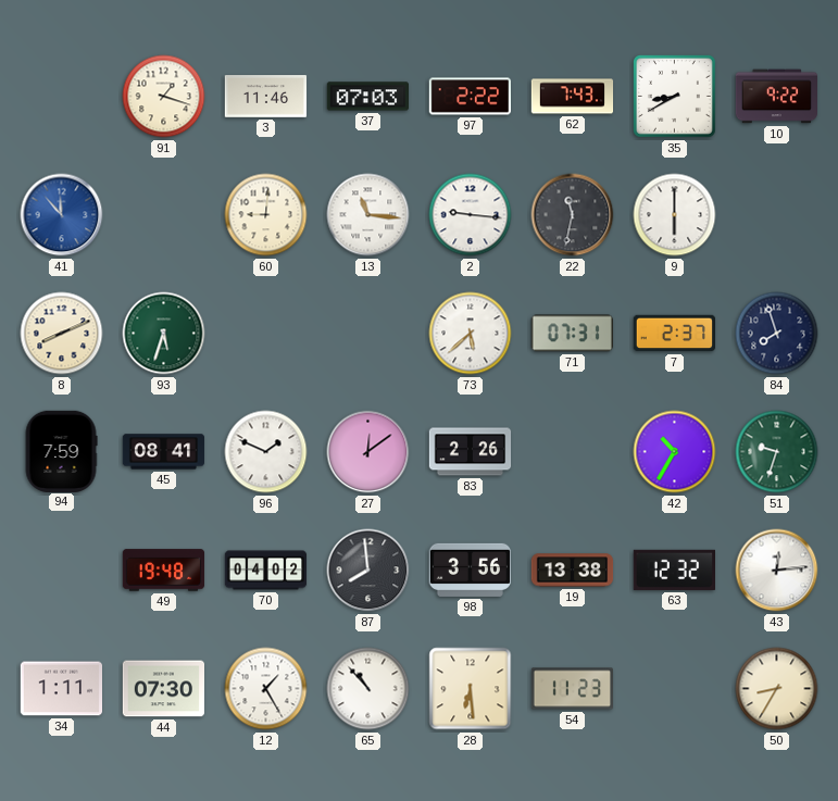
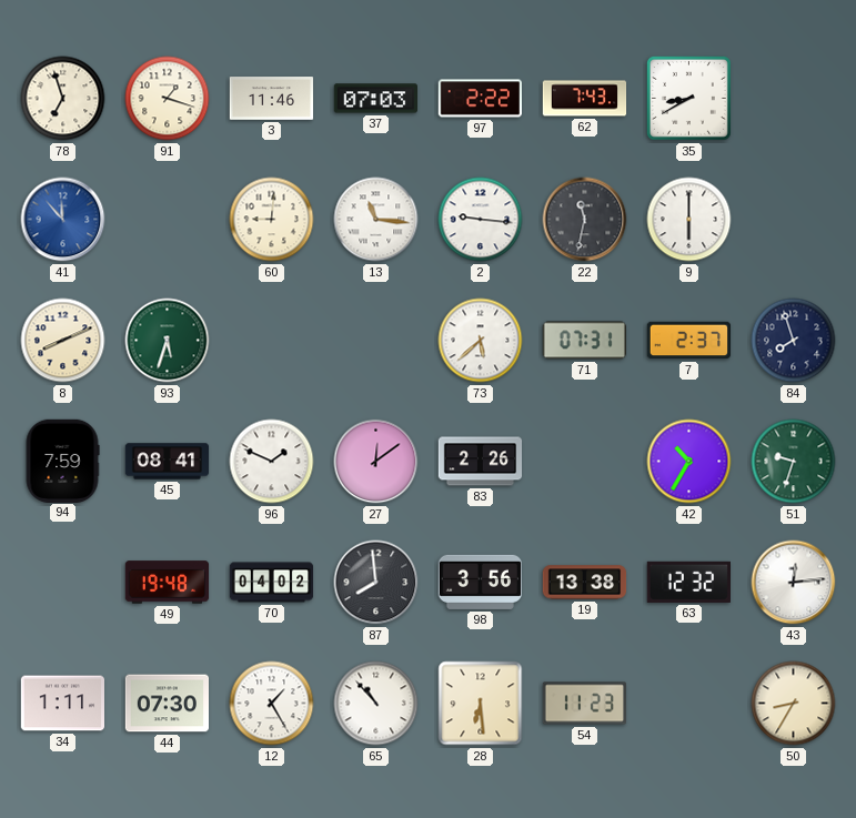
78: none -> 6:57 (63, 99)
10: 9:22 -> none (776, 97)
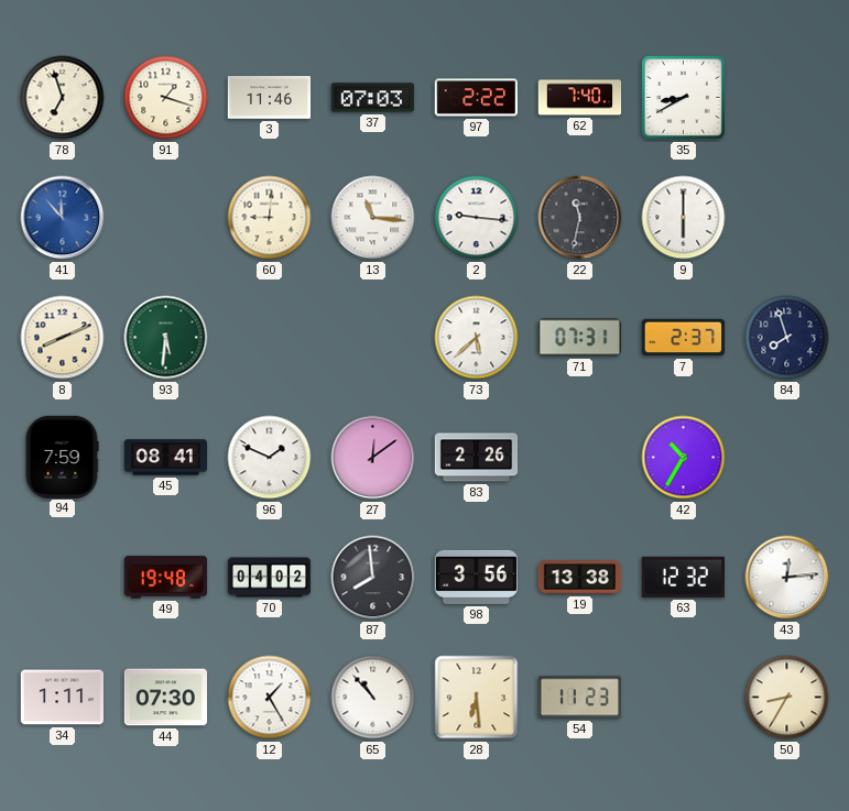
62: 7:43 -> 7:40 (580, 98)
93: 5:33 -> 5:31 (166, 338)
51: 9:33 -> none (794, 462)
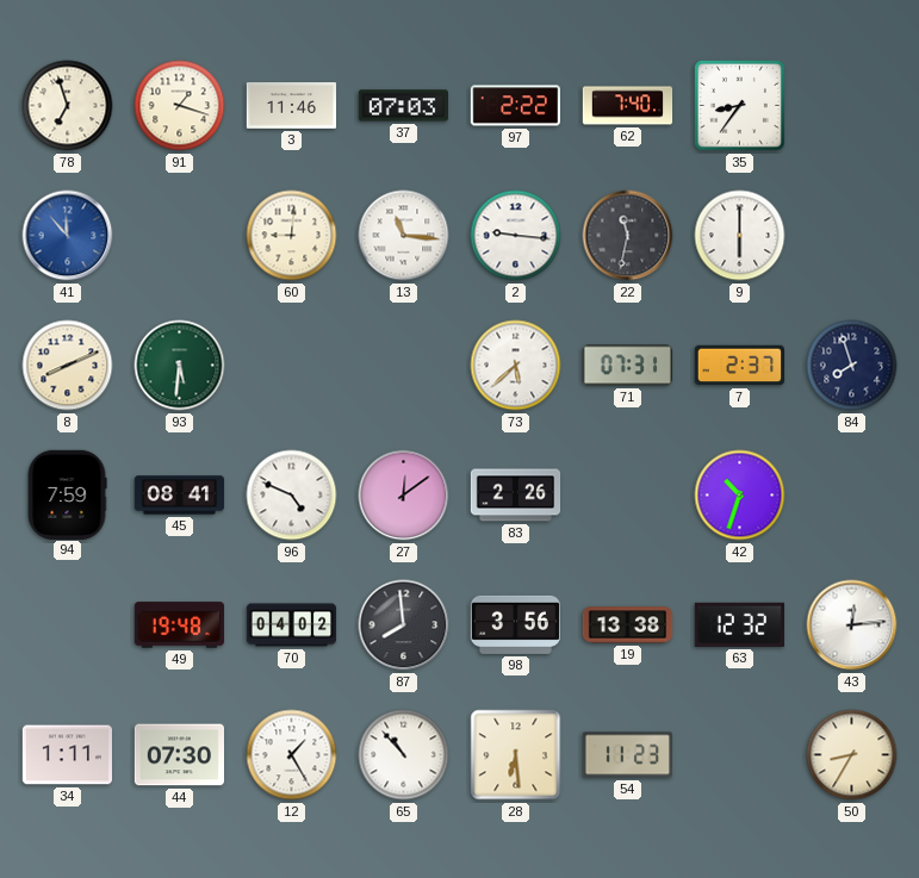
35: 8:40 -> 8:36 (739, 105)
96: 1:49 -> 4:49 (292, 496)
42: 10:35 -> 10:33 (740, 496)
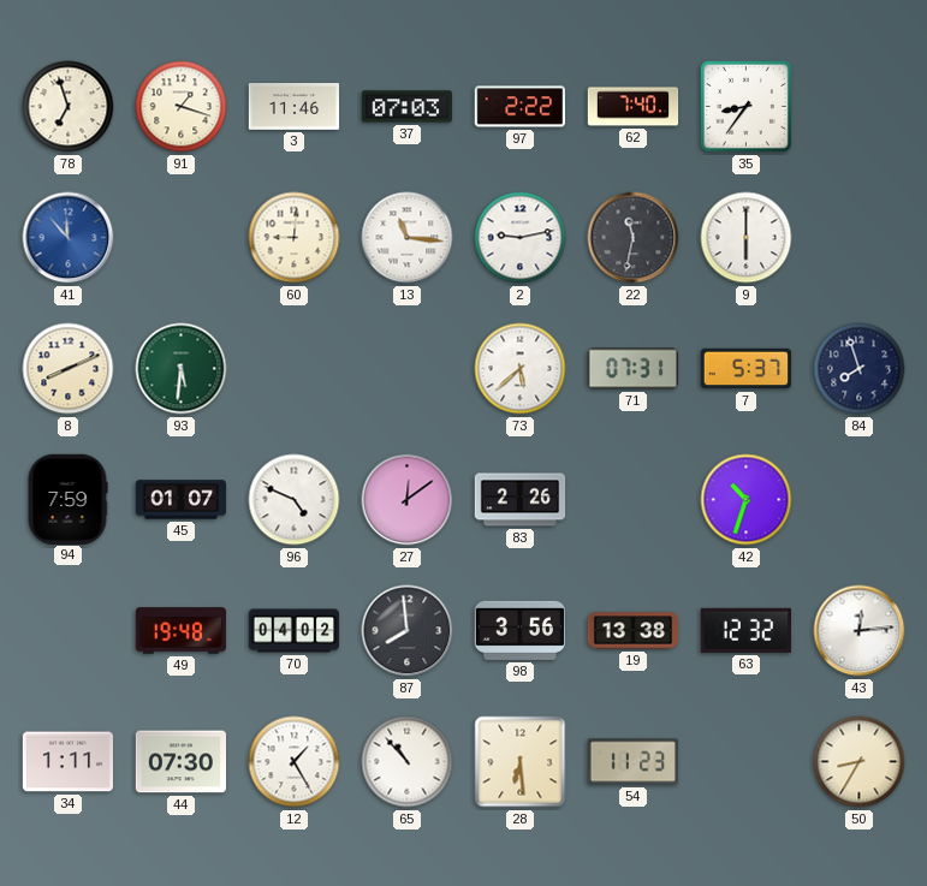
2: 9:16 -> 9:13 (521, 238)
7: 2:37 -> 5:37 (747, 369)
45: 08:41 -> 01:07 (182, 500)
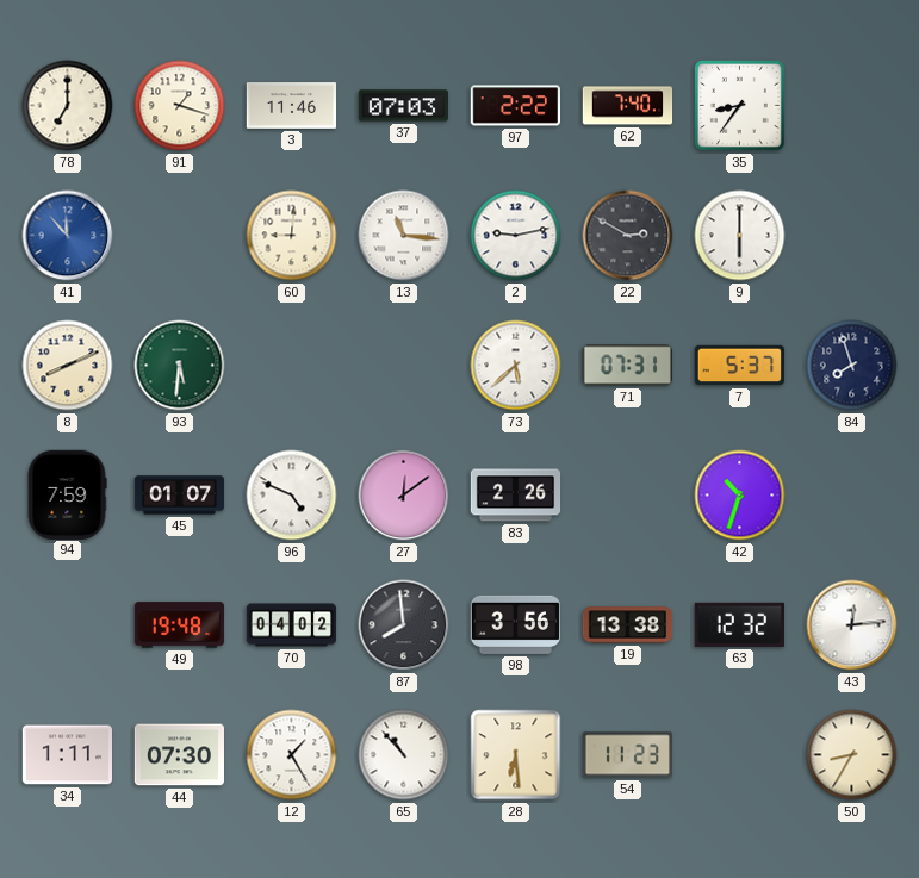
78: 6:57 -> 7:00 (68, 106)
22: 11:32 -> 2:50 (628, 236)
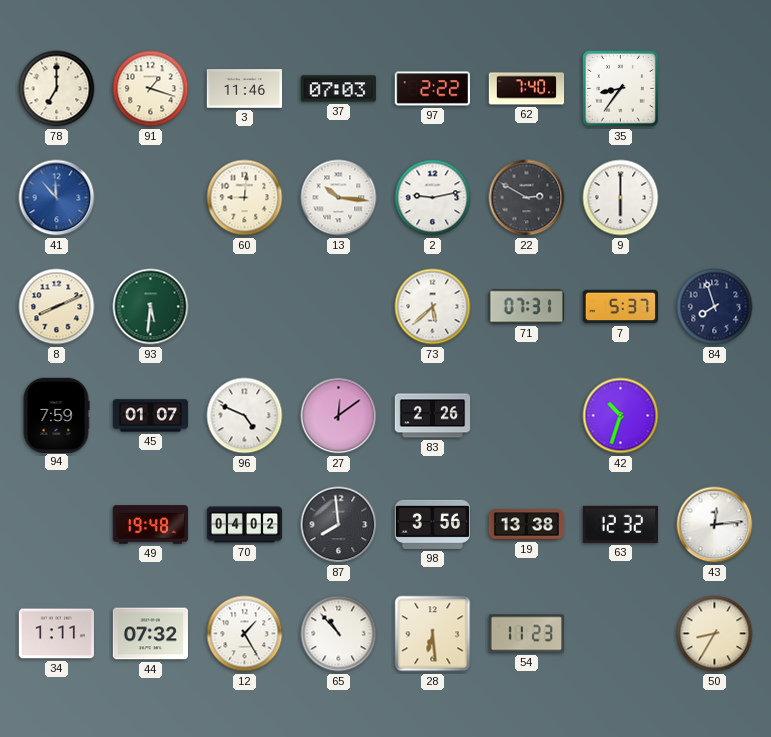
13: 11:16 -> 10:16 (339, 198)
44: 07:30 -> 07:32 (150, 634)
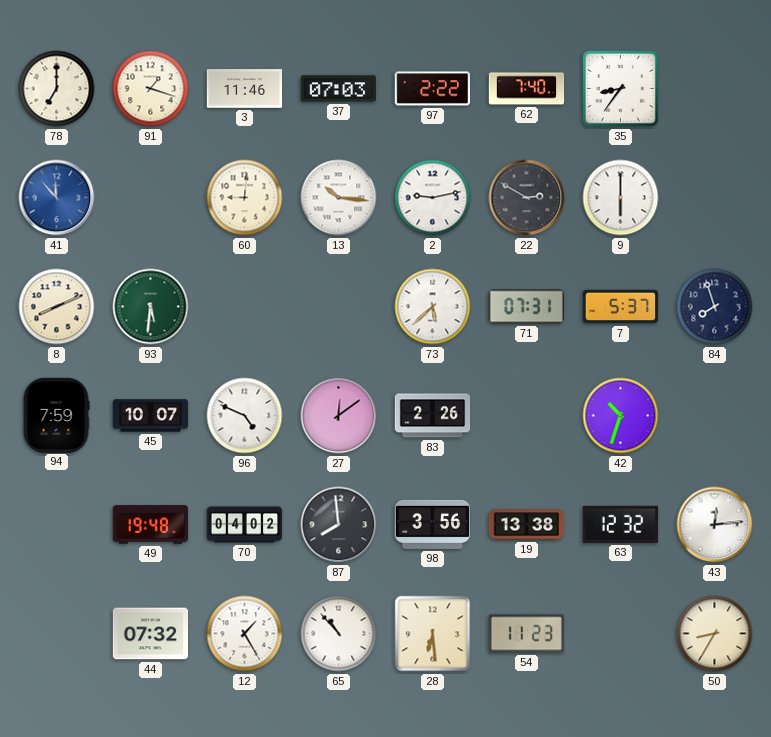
45: 01:07 -> 10:07 (151, 416)
34: 1:11 -> none (56, 634)
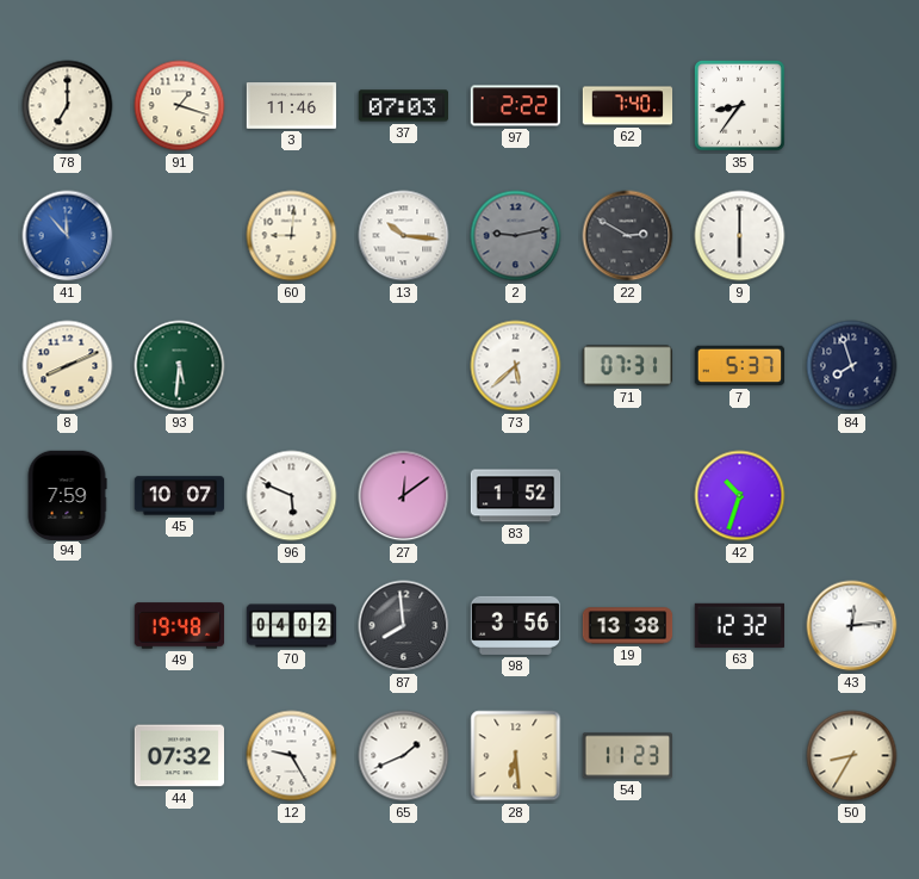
2 dial: white -> grey (516, 236)
96: 4:49 -> 5:49 (292, 496)
83: 2:26 -> 1:52 (516, 496)
12: 1:25 -> 9:25 (292, 756)
65: 10:53 -> 1:41 (404, 756)
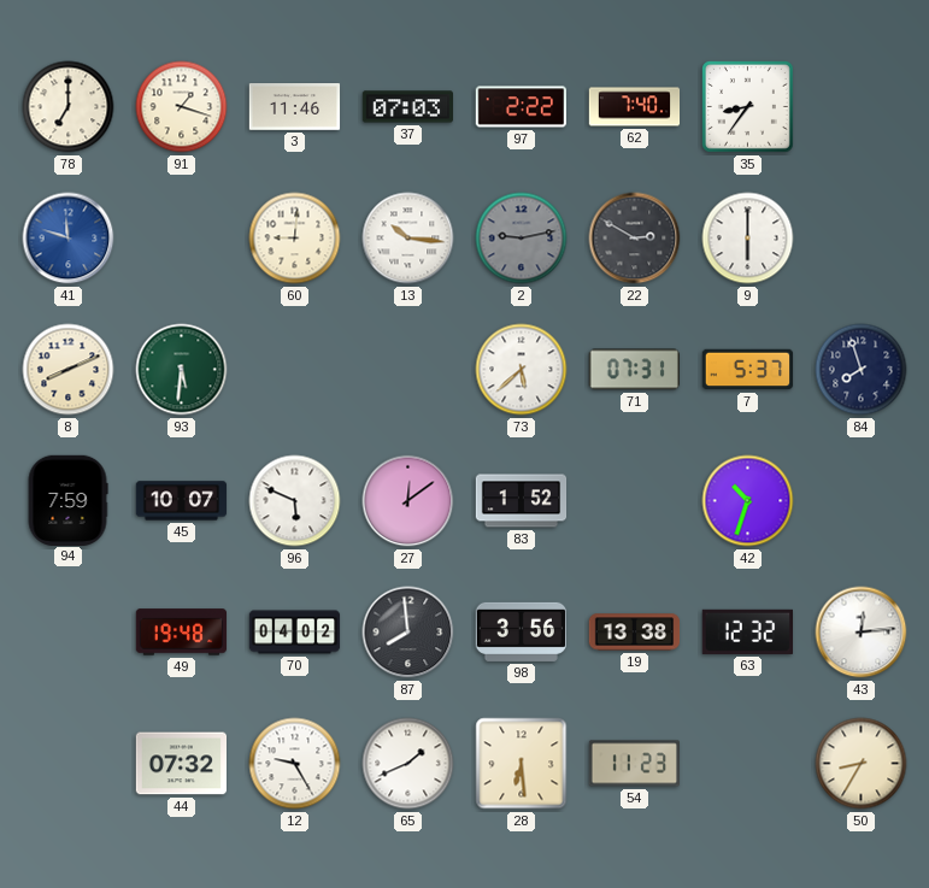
41: 11:53 -> 11:48 (69, 239)
